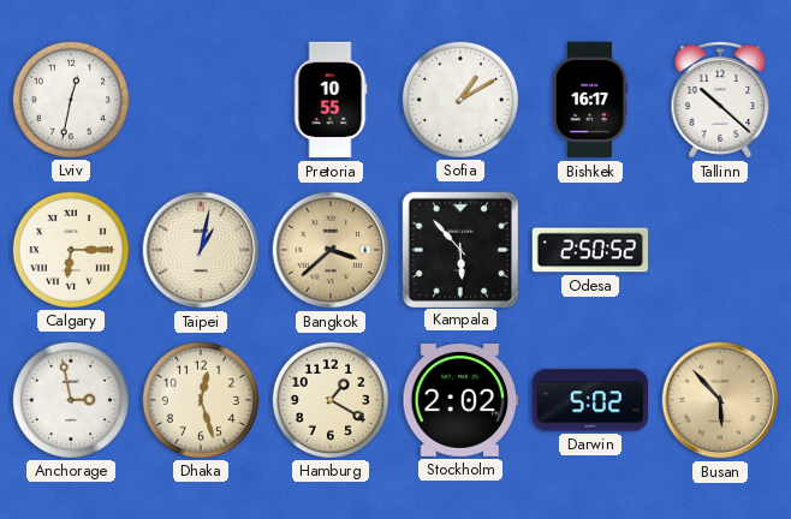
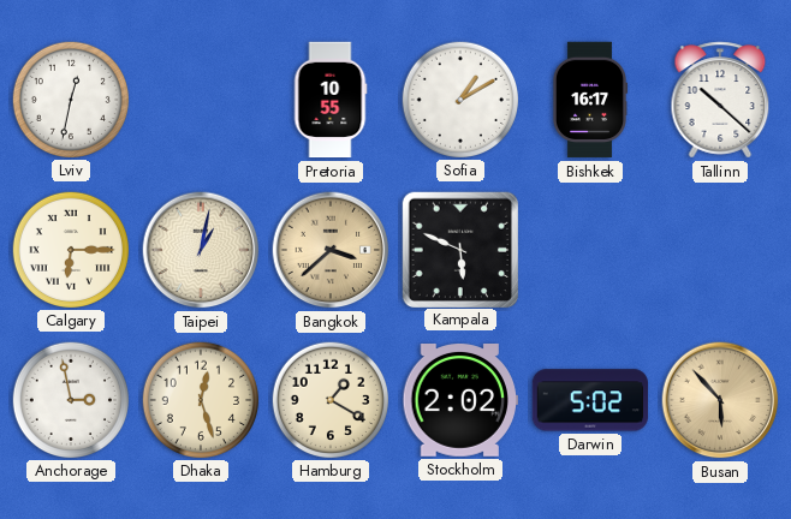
Kampala: 5:53 -> 5:49 (459, 249)
Odesa: 2:50 -> none (590, 250)
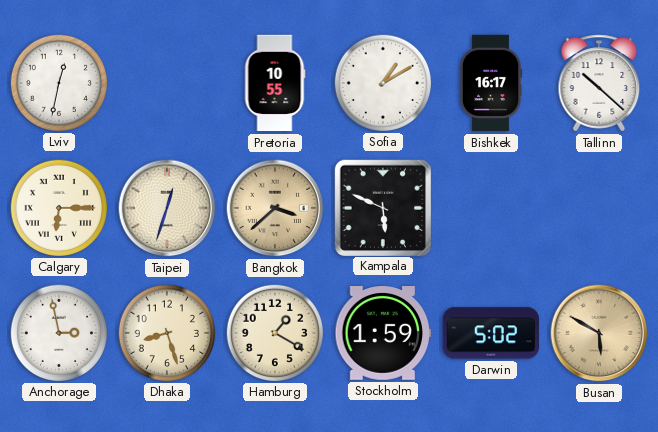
Taipei: 1:02 -> 12:33 (167, 208)
Dhaka: 12:27 -> 8:27 (166, 332)
Stockholm: 2:02 -> 1:59 (382, 334)
Busan: 5:53 -> 5:50 (599, 333)
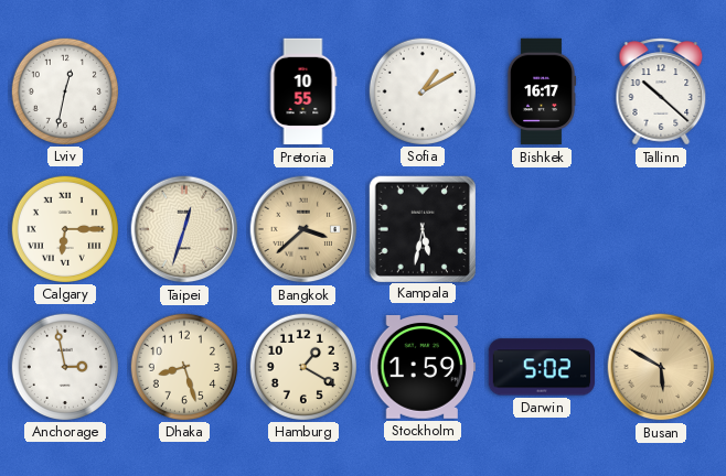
Kampala: 5:49 -> 5:32 (421, 228)
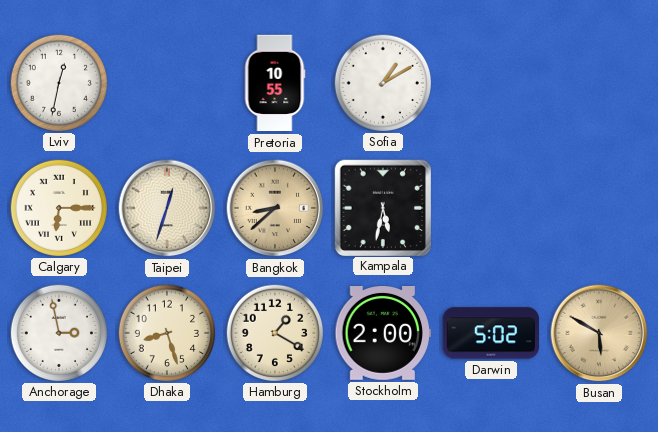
Bishkek: 16:17 -> none (541, 91)
Tallinn: 10:22 -> none (661, 91)
Bangkok: 3:38 -> 8:38 (275, 208)
Stockholm: 1:59 -> 2:00 (382, 334)
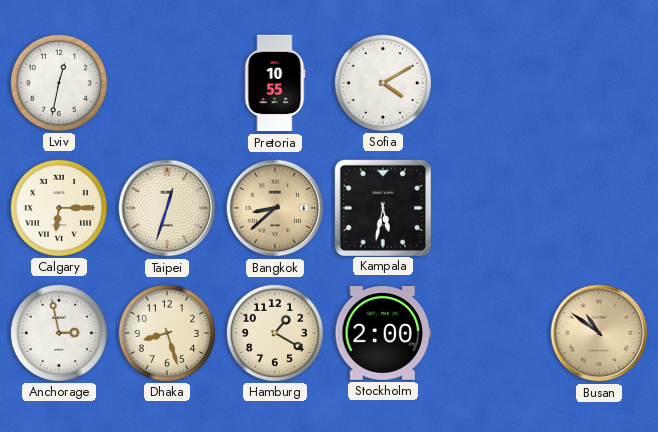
Sofia: 1:10 -> 4:10 (382, 82)
Darwin: 5:02 -> none (490, 333)
Busan: 5:50 -> 10:51 (599, 333)
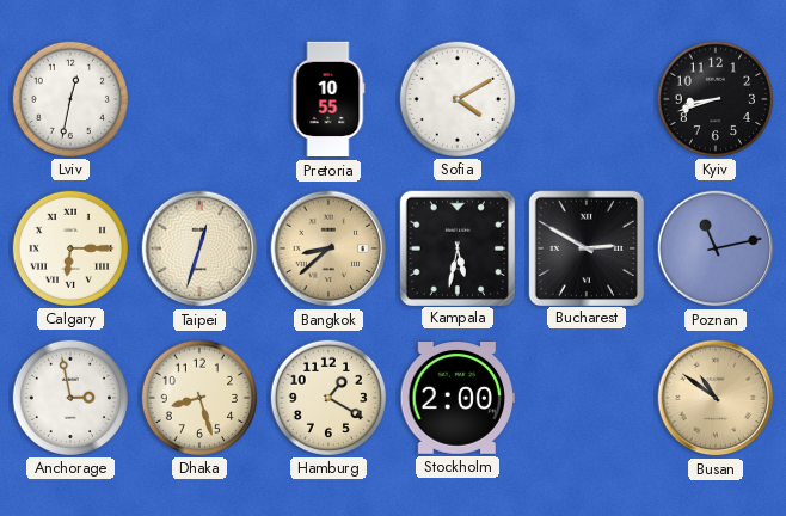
Kyiv: none -> 8:42 (714, 98)
Bucharest: none -> 2:50 (585, 247)
Poznan: none -> 11:13 (716, 248)
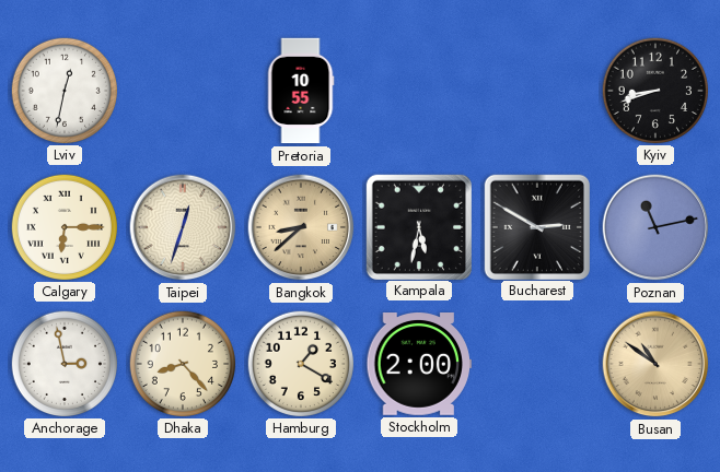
Sofia: 4:10 -> none (456, 98)
Dhaka: 8:27 -> 8:23 (182, 363)
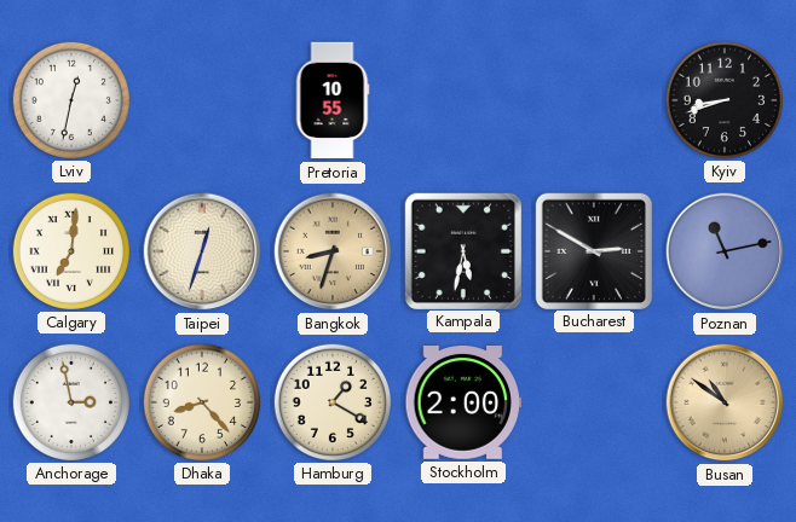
Calgary: 6:15 -> 7:01 (70, 250)
Bangkok: 8:38 -> 8:33 (333, 251)
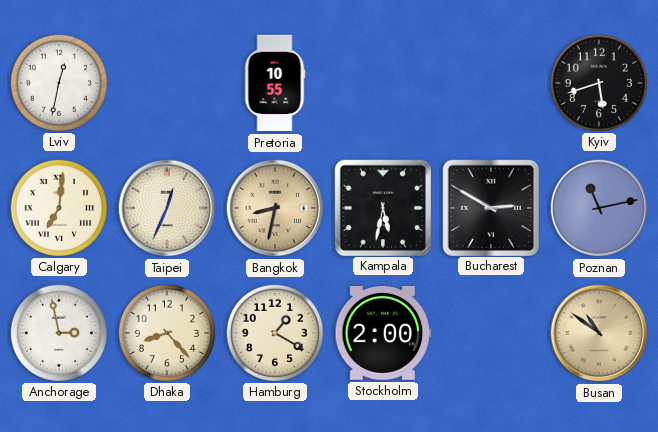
Kyiv: 8:42 -> 5:42 (598, 82)
Taipei: 12:33 -> 12:34 (167, 208)
Bangkok: 8:33 -> 8:32 (275, 208)
